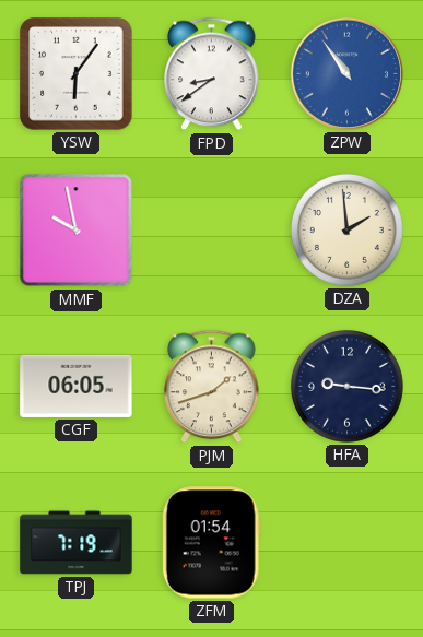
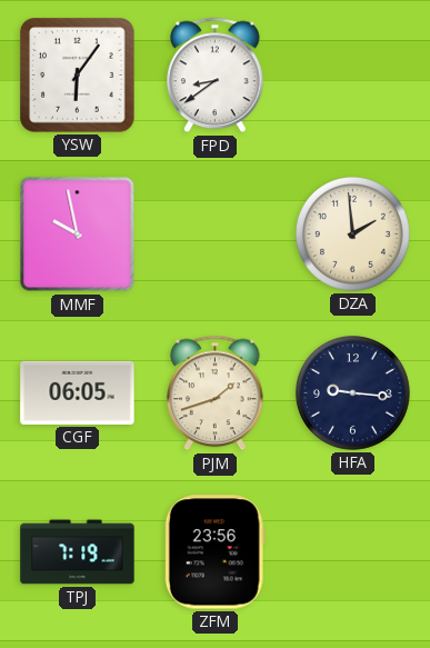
ZPW: 10:54 -> none (346, 73)
ZFM: 01:54 -> 23:56 (214, 552)
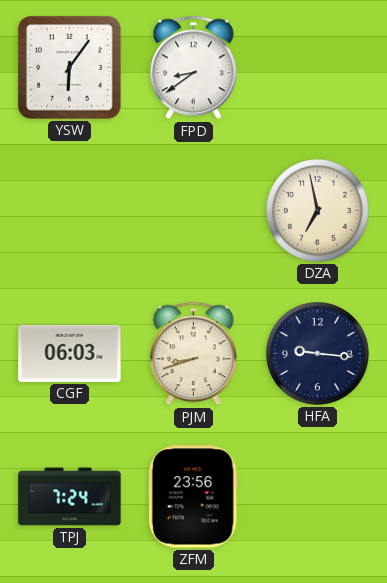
MMF: 9:58 -> none (78, 235)
DZA: 1:59 -> 6:58 (317, 210)
CGF: 06:05 -> 06:03 (70, 353)
PJM: 1:42 -> 8:42 (194, 354)
TPJ: 7:19 -> 7:24 (70, 497)
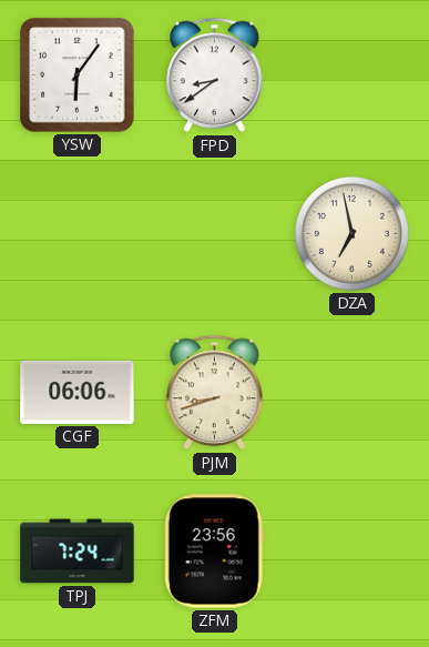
CGF: 06:03 -> 06:06 (78, 392)
HFA: 9:16 -> none (317, 353)
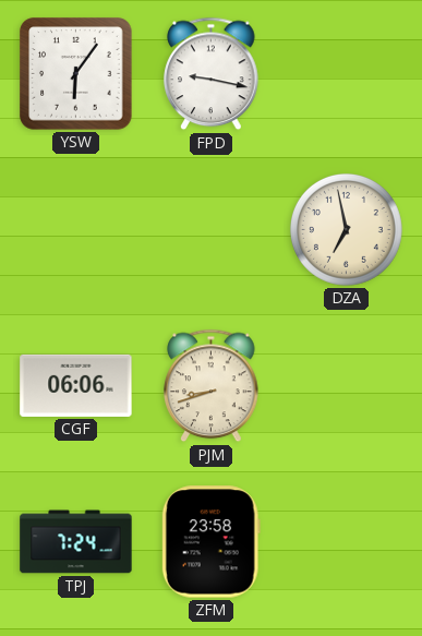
FPD: 8:39 -> 9:17 (212, 74)
ZFM: 23:56 -> 23:58 (210, 542)
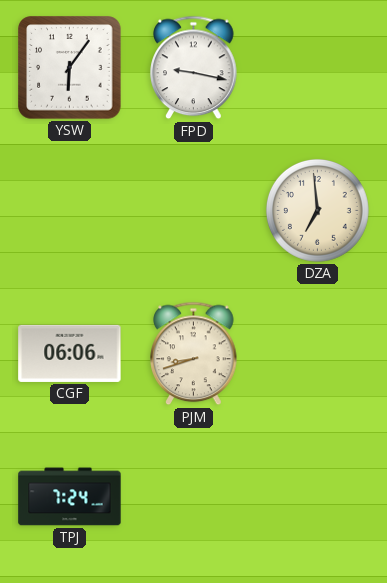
DZA: 6:58 -> 6:59 (317, 210)
ZFM: 23:58 -> none (210, 542)
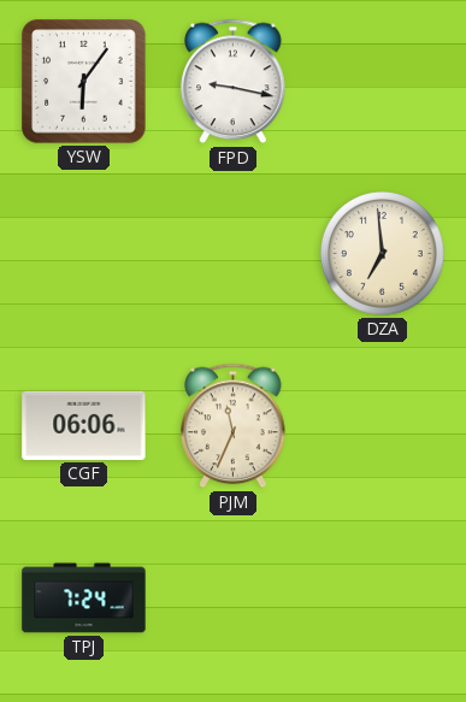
PJM: 8:42 -> 11:34 (234, 426)
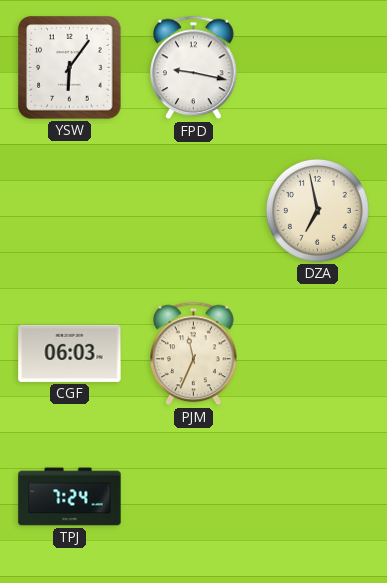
DZA: 6:59 -> 6:58 (317, 210)
CGF: 06:06 -> 06:03 (70, 353)
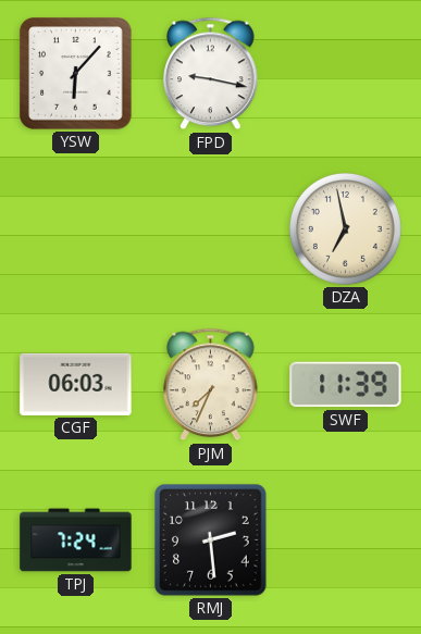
YSW: 6:06 -> 6:07 (76, 74)
PJM: 11:34 -> 7:34 (211, 385)
SWF: none -> 11:39 (346, 385)
RMJ: none -> 2:29 (211, 540)
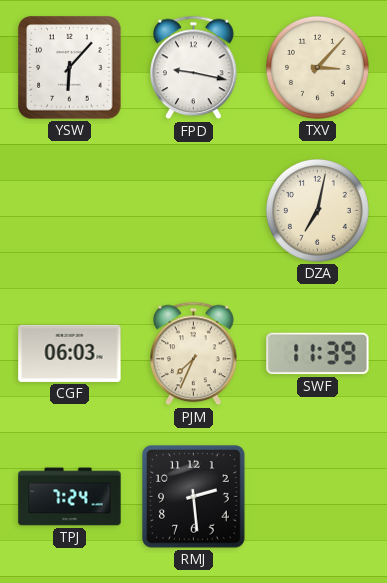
TXV: none -> 3:07 (317, 67)
DZA: 6:58 -> 7:02 (317, 210)
